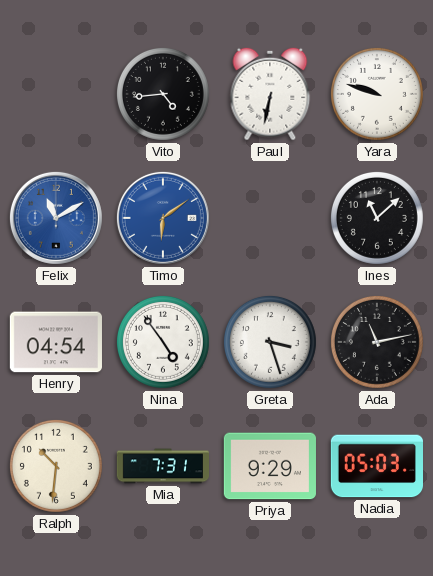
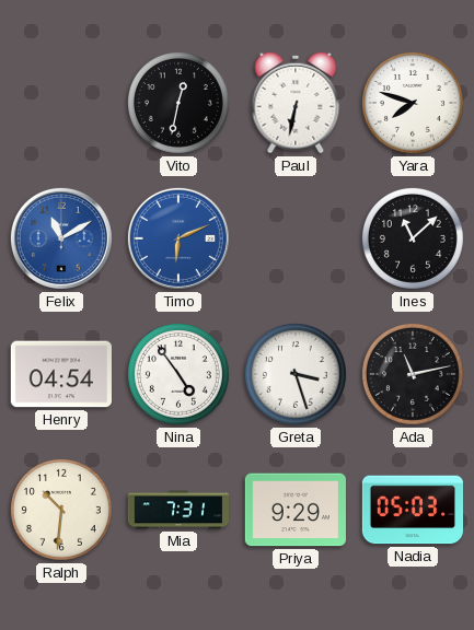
Vito: 4:44 -> 12:32 (178, 103)
Yara: 9:48 -> 7:48 (413, 103)
Timo: 6:09 -> 6:11 (178, 238)
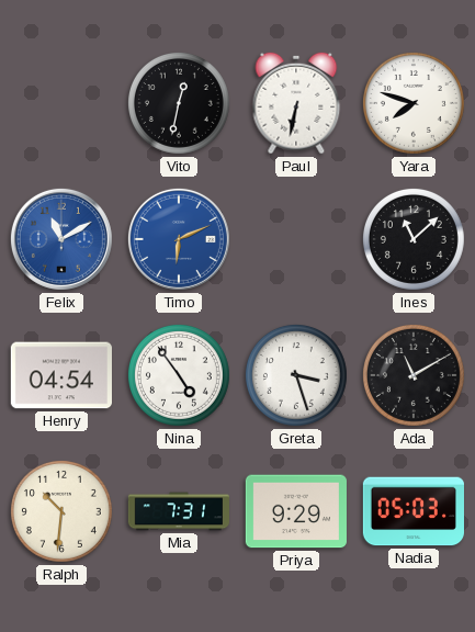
Ada: 11:13 -> 11:10 (414, 375)
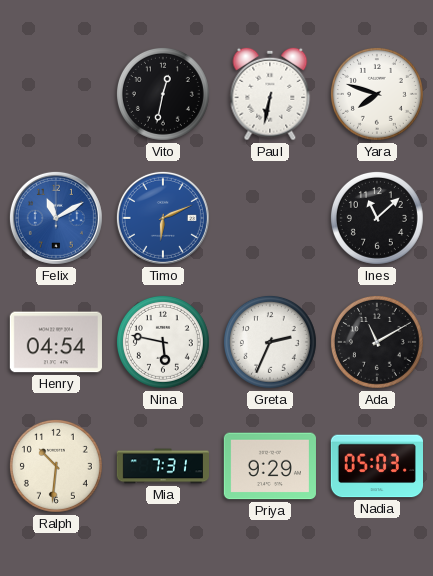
Nina: 4:54 -> 5:47 (163, 342)
Greta: 3:27 -> 2:34 (270, 342)
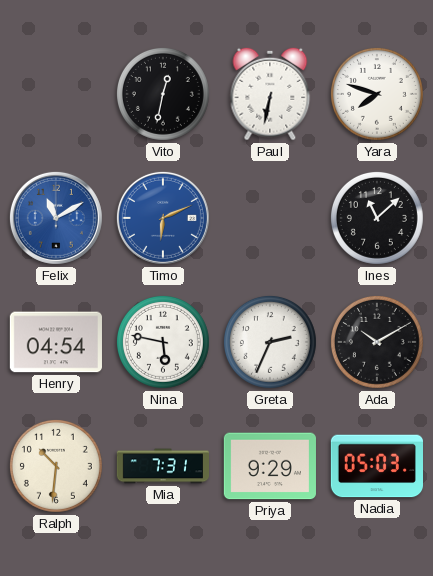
Ada: 11:10 -> 10:10 (377, 342)
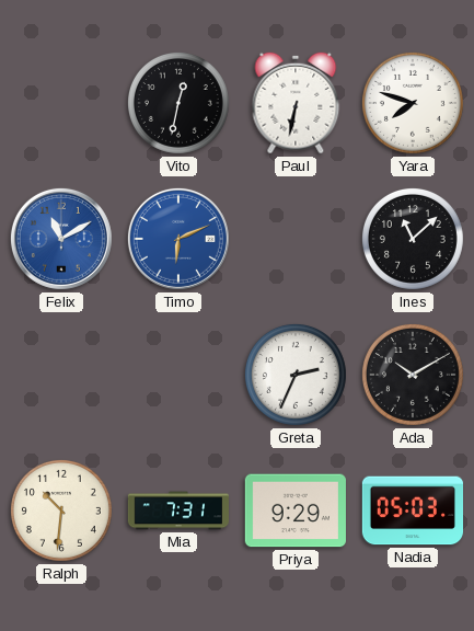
Henry: 04:54 -> none (56, 342)
Nina: 5:47 -> none (163, 342)
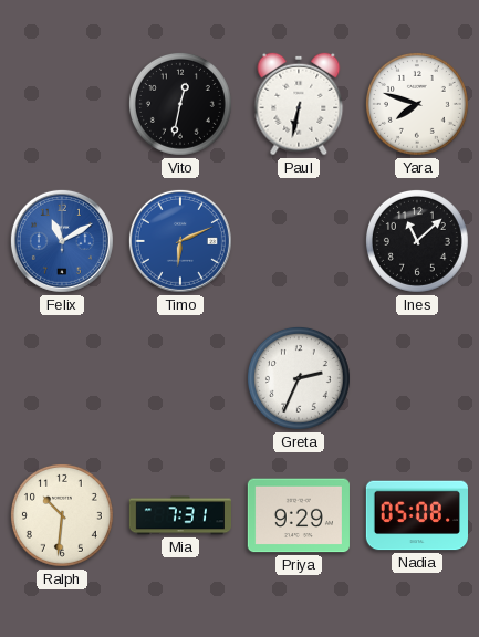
Ada: 10:10 -> none (413, 375)
Nadia: 05:03 -> 05:08 (416, 515)
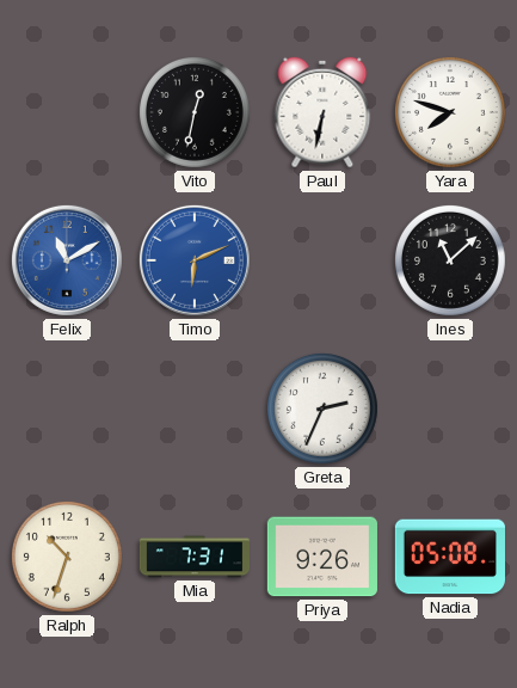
Ralph: 10:31 -> 10:33 (67, 557)
Priya: 9:29 -> 9:26 (322, 557)
